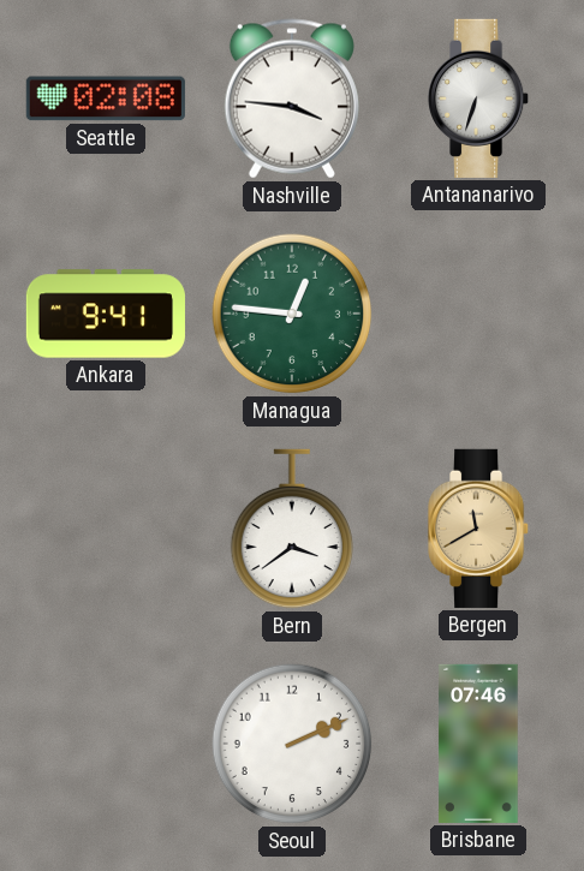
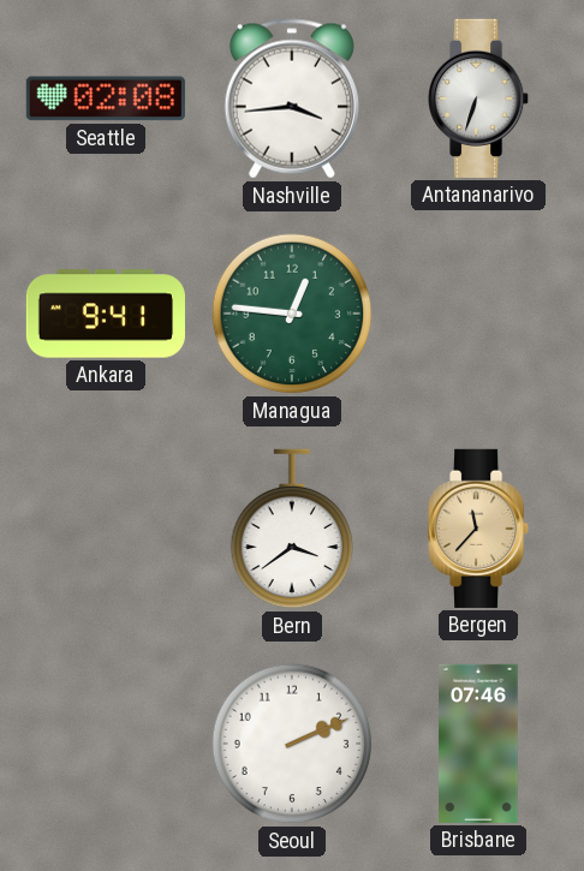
Nashville: 3:46 -> 3:44 (292, 99)
Bergen: 11:40 -> 11:37 (479, 529)
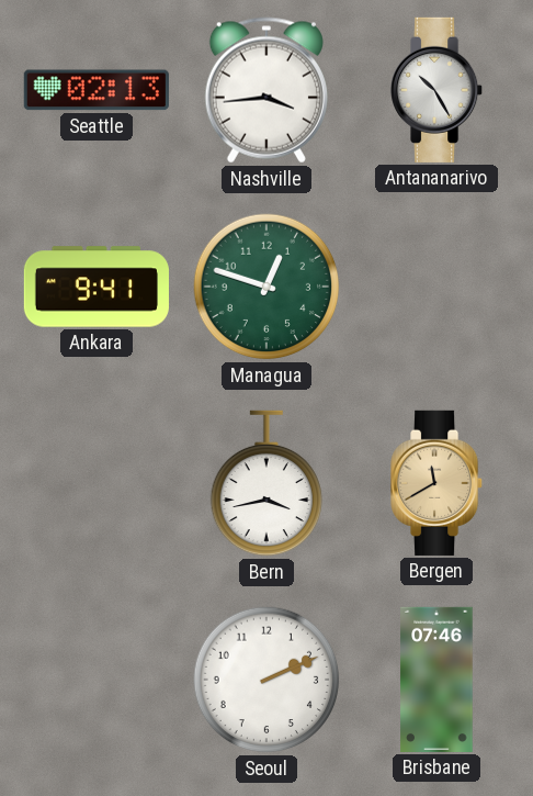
Seattle: 02:08 -> 02:13 (97, 90)
Antananarivo: 6:33 -> 10:25 (438, 90)
Managua: 12:46 -> 12:48 (266, 287)
Bern: 3:39 -> 3:43 (265, 483)
Bergen: 11:37 -> 11:40 (438, 483)
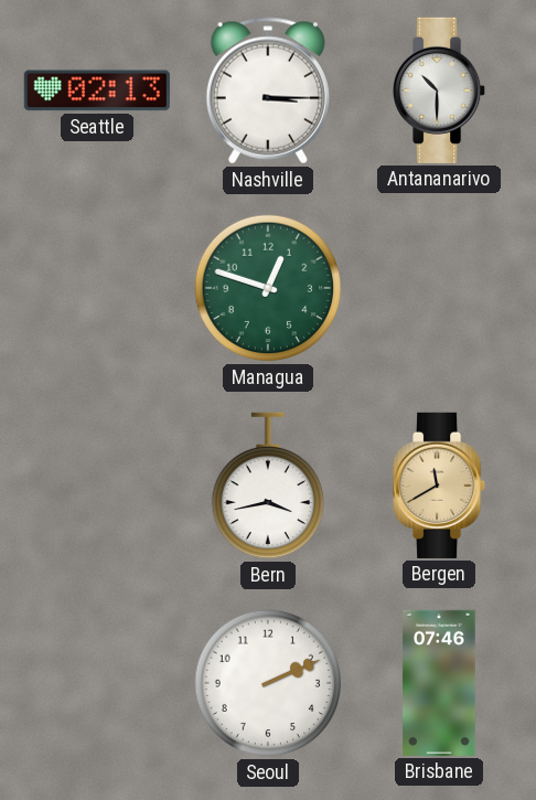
Nashville: 3:44 -> 3:15 (268, 90)
Antananarivo: 10:25 -> 10:30 (440, 90)
Ankara: 9:41 -> none (97, 287)
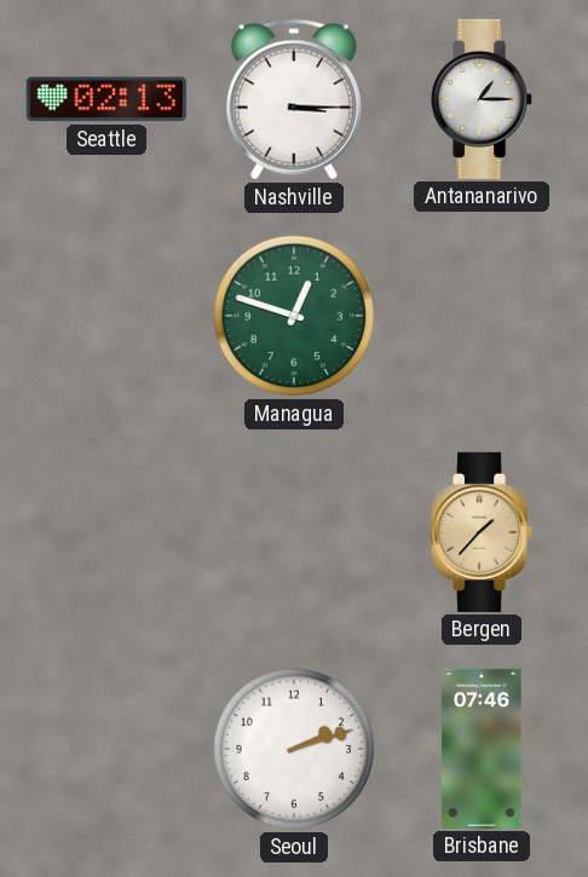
Antananarivo: 10:30 -> 1:15 (483, 99)
Bern: 3:43 -> none (267, 486)
Bergen: 11:40 -> 1:37 (483, 532)
Seoul: 2:11 -> 2:12 (294, 749)
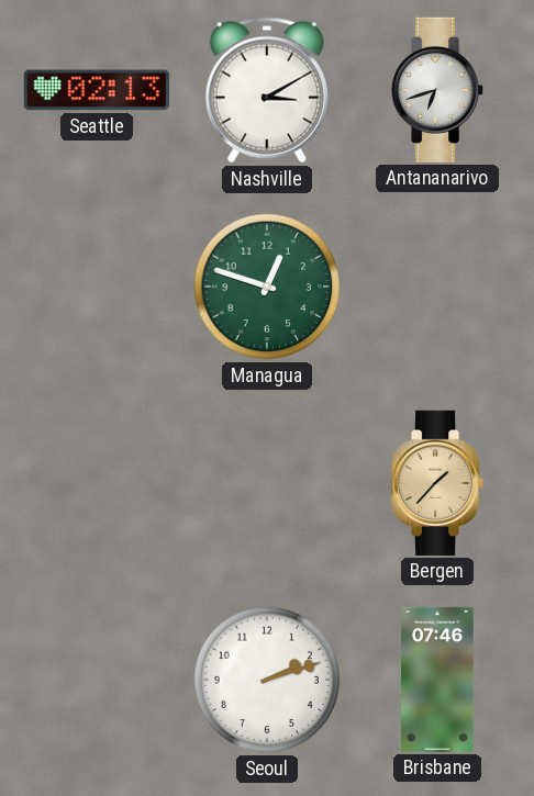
Nashville: 3:15 -> 3:10 (267, 90)
Antananarivo: 1:15 -> 6:42 (438, 90)
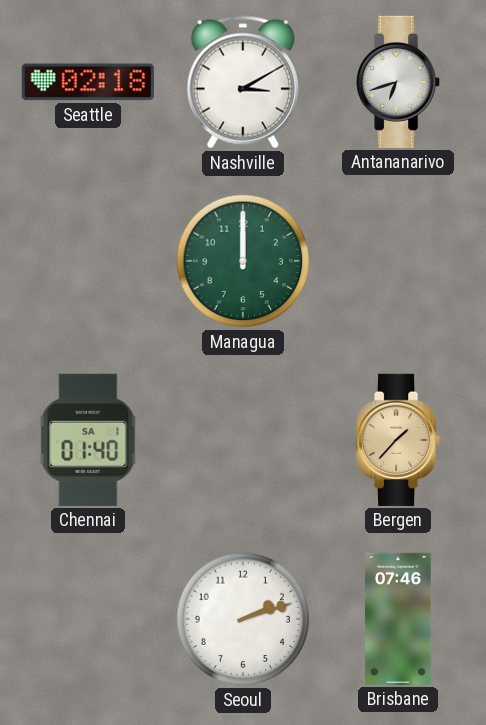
Seattle: 02:13 -> 02:18 (88, 82)
Managua: 12:48 -> 12:00 (243, 261)
Chennai: none -> 01:40 (88, 440)
